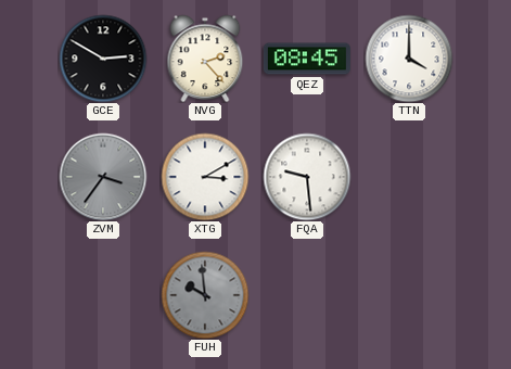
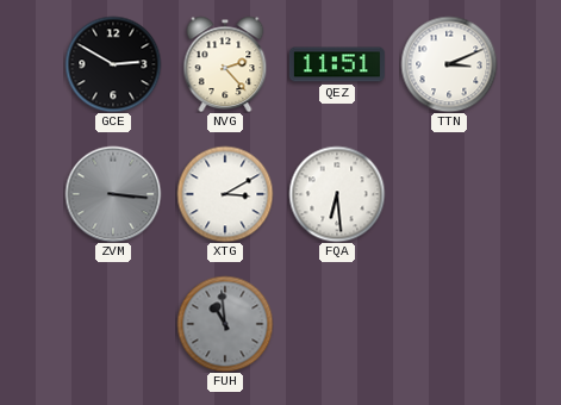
QEZ: 08:45 -> 11:51 (337, 64)
TTN: 4:00 -> 3:11 (449, 64)
ZVM: 3:36 -> 3:16 (113, 194)
FQA: 9:29 -> 6:29 (337, 194)
FUH: 9:59 -> 10:59 (225, 324)
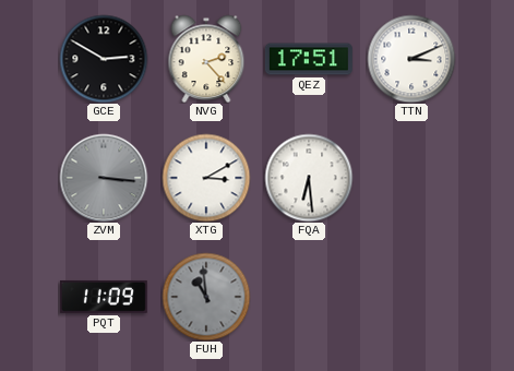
QEZ: 11:51 -> 17:51 (309, 59)
PQT: none -> 11:09 (104, 297)
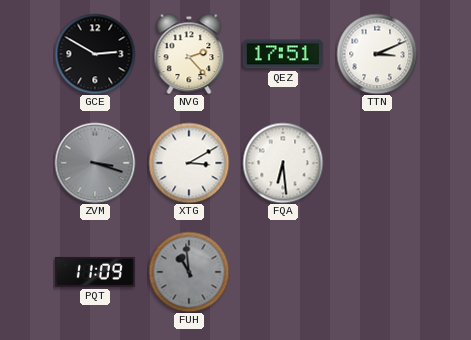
ZVM: 3:16 -> 3:18 (95, 163)
